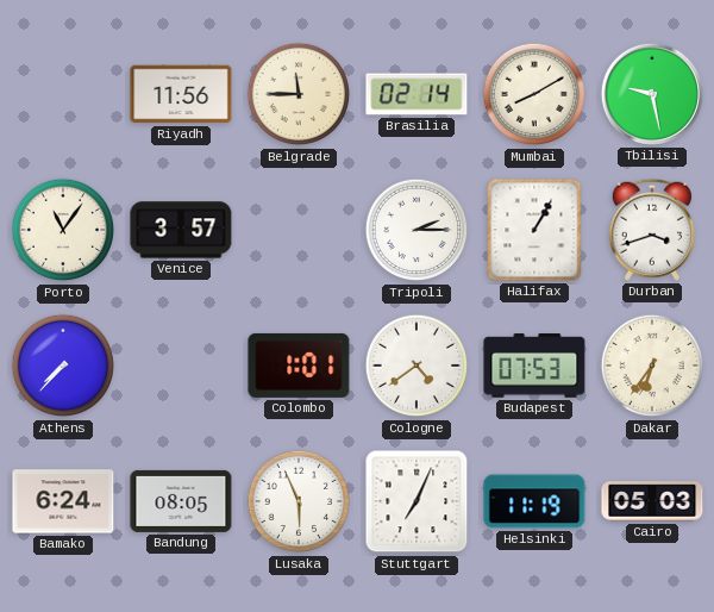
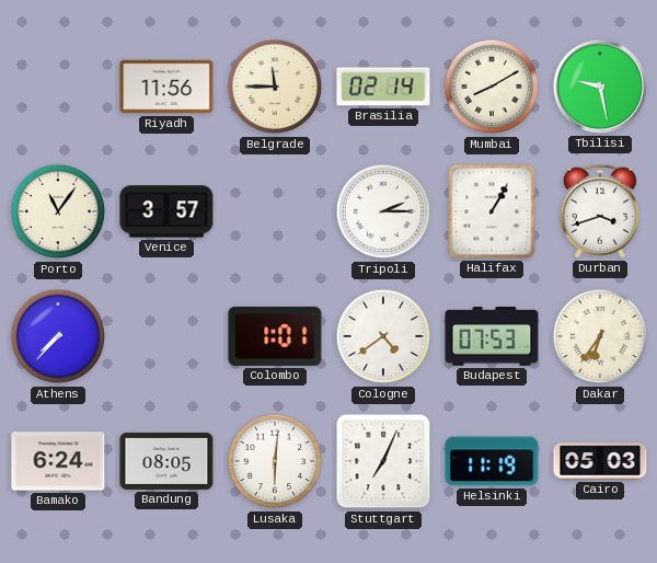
Lusaka: 5:56 -> 6:01 (275, 461)
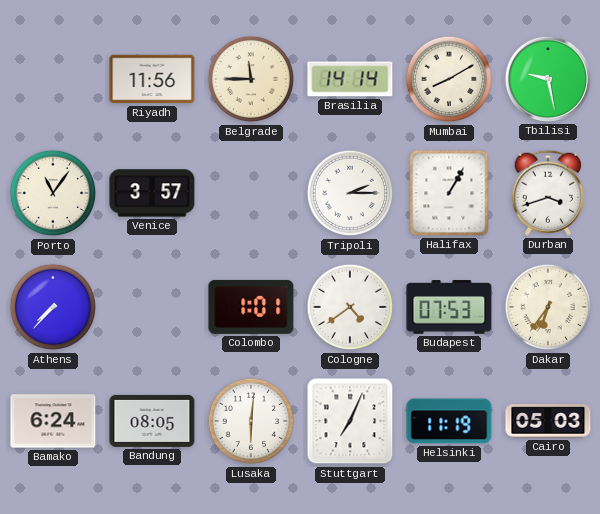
Brasilia: 02:14 -> 14:14 (350, 79)
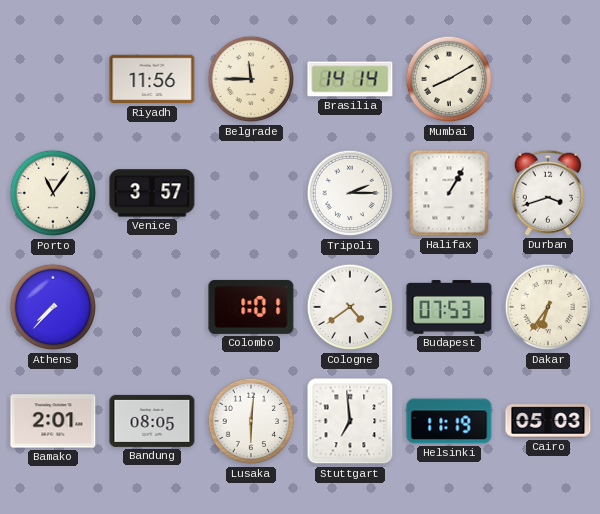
Tbilisi: 9:28 -> none (548, 79)
Bamako: 6:24 -> 2:01 (53, 421)
Stuttgart: 7:04 -> 6:59 (350, 421)
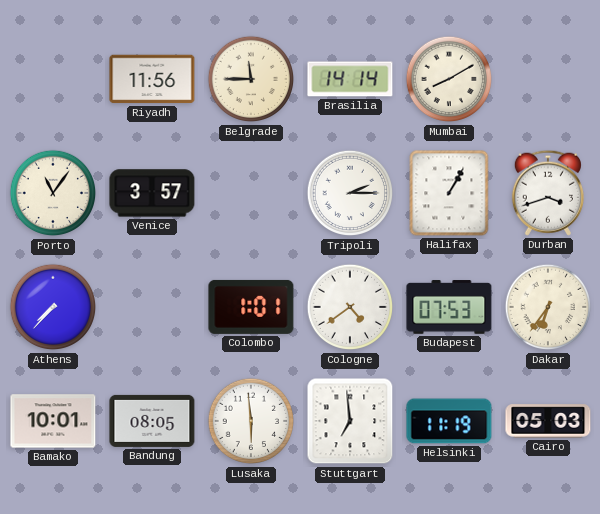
Bamako: 2:01 -> 10:01 (53, 421)
Lusaka: 6:01 -> 5:59 (251, 421)
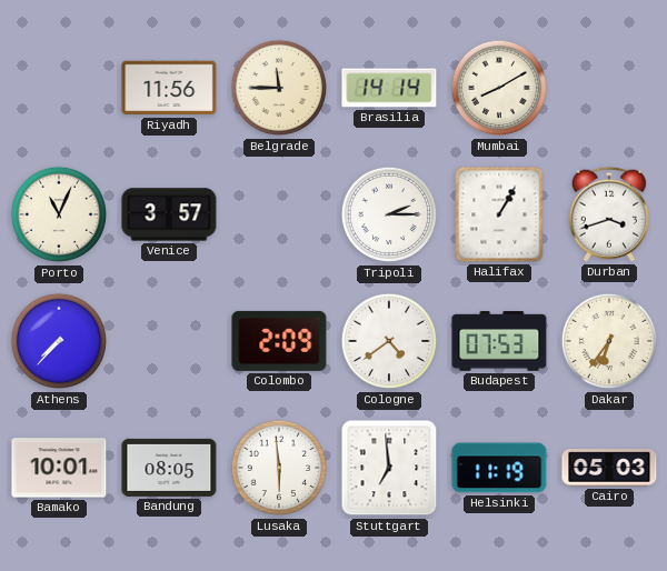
Porto: 11:06 -> 11:04 (59, 214)
Colombo: 1:01 -> 2:09 (279, 341)
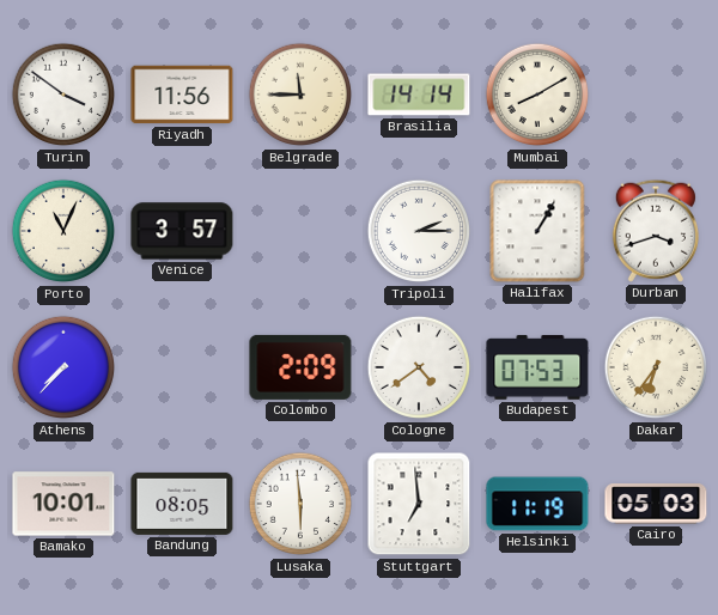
Turin: none -> 3:51 (63, 95)
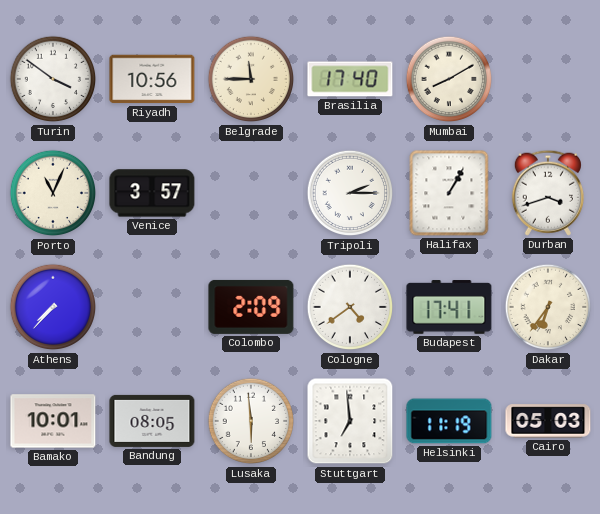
Riyadh: 11:56 -> 10:56 (152, 79)
Brasilia: 14:14 -> 17:40 (350, 79)
Budapest: 07:53 -> 17:41 (449, 307)
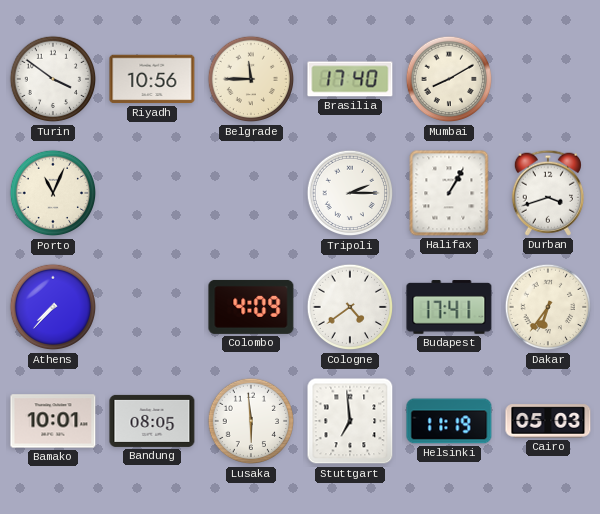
Venice: 3:57 -> none (152, 193)
Colombo: 2:09 -> 4:09 (251, 307)
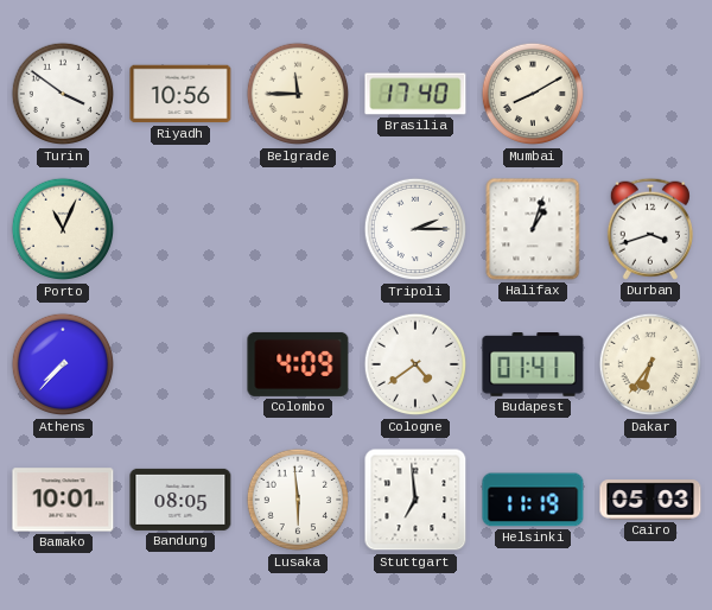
Halifax: 1:05 -> 1:03 (533, 229)
Budapest: 17:41 -> 01:41 (533, 364)
